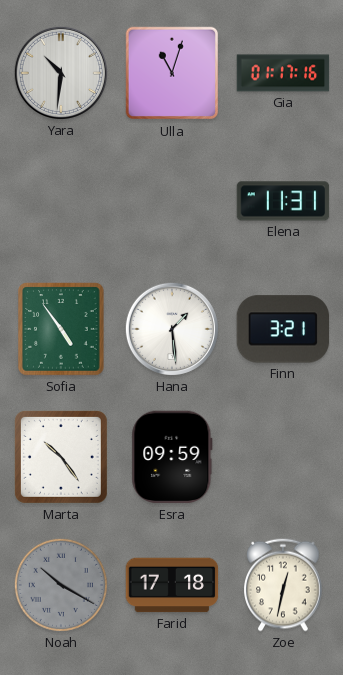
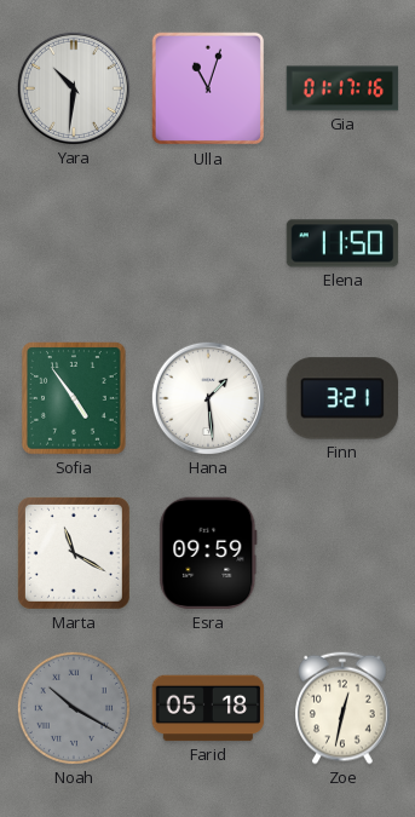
Elena: 11:31 -> 11:50 (342, 243)
Marta: 10:24 -> 11:20 (74, 553)
Farid: 17:18 -> 05:18 (208, 708)
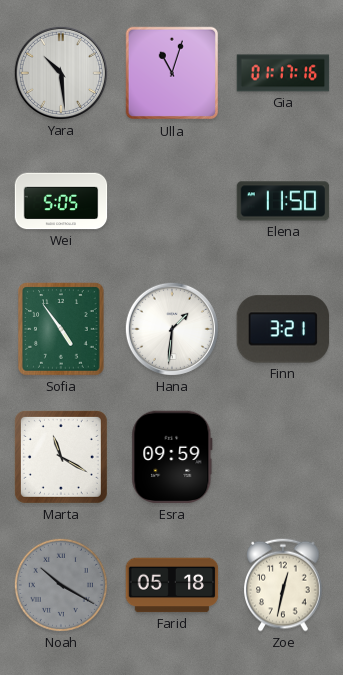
Yara: 10:31 -> 10:29 (61, 73)
Wei: none -> 5:05 (61, 201)
Hana: 1:29 -> 1:31 (172, 329)
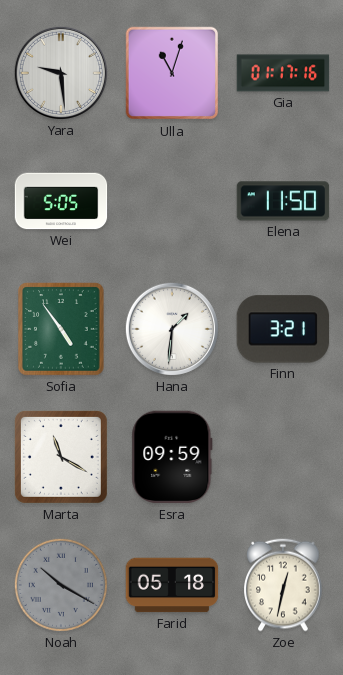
Yara: 10:29 -> 9:29 (61, 73)
